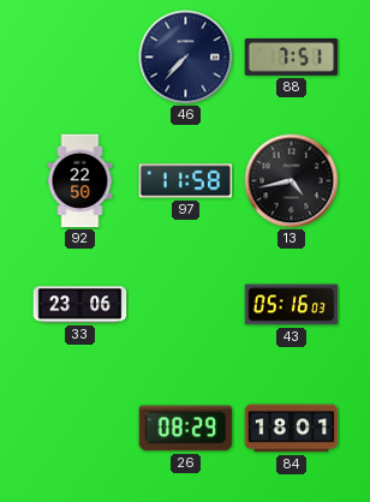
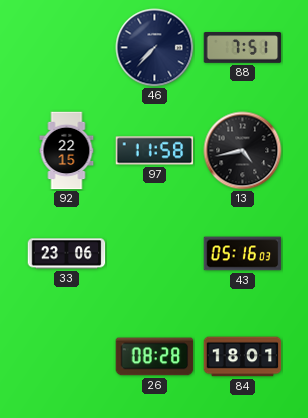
92: 22:50 -> 22:15 (67, 151)
26: 08:29 -> 08:28 (155, 357)
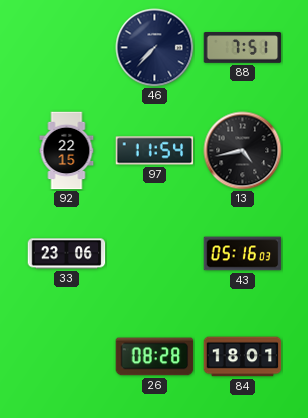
97: 11:58 -> 11:54 (155, 151)
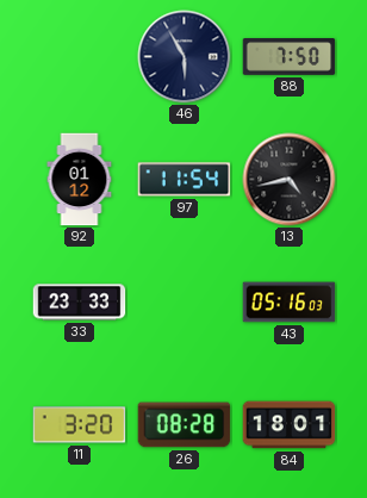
46: 7:37 -> 5:55 (185, 57)
88: 7:51 -> 7:50 (290, 57)
92: 22:15 -> 01:12 (80, 180)
33: 23:06 -> 23:33 (80, 303)
11: none -> 3:20 (80, 425)
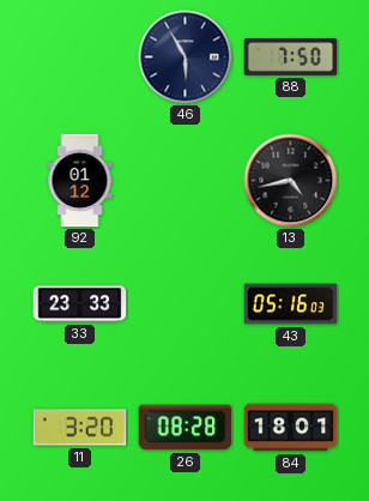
97: 11:54 -> none (185, 180)
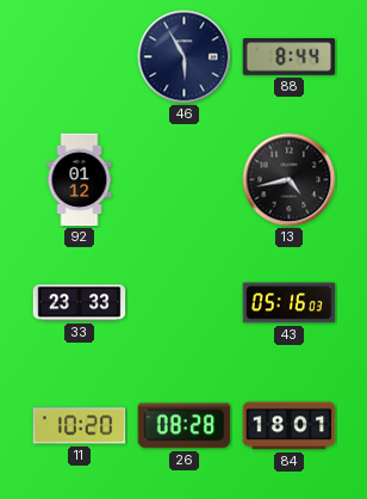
88: 7:50 -> 8:44 (290, 57)
11: 3:20 -> 10:20 (80, 426)
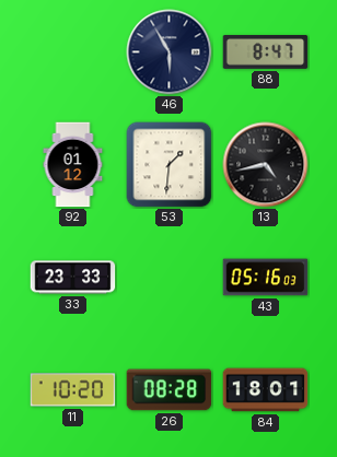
88: 8:44 -> 8:47 (266, 52)
53: none -> 1:31 (170, 165)
